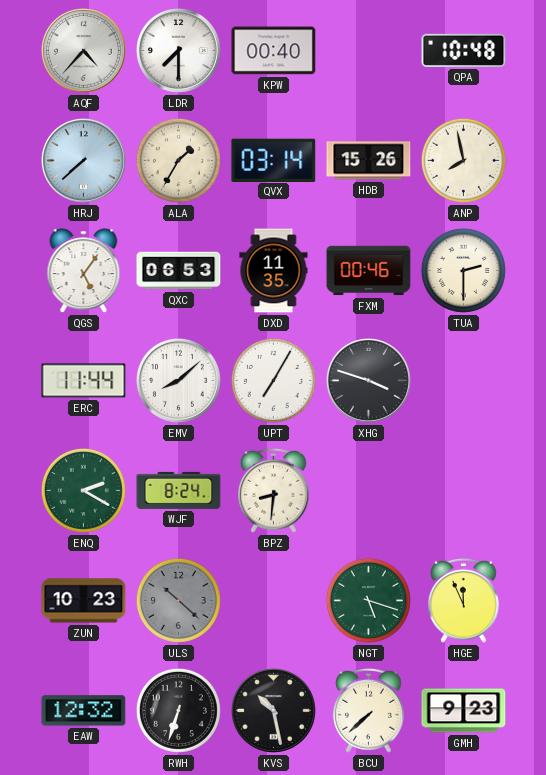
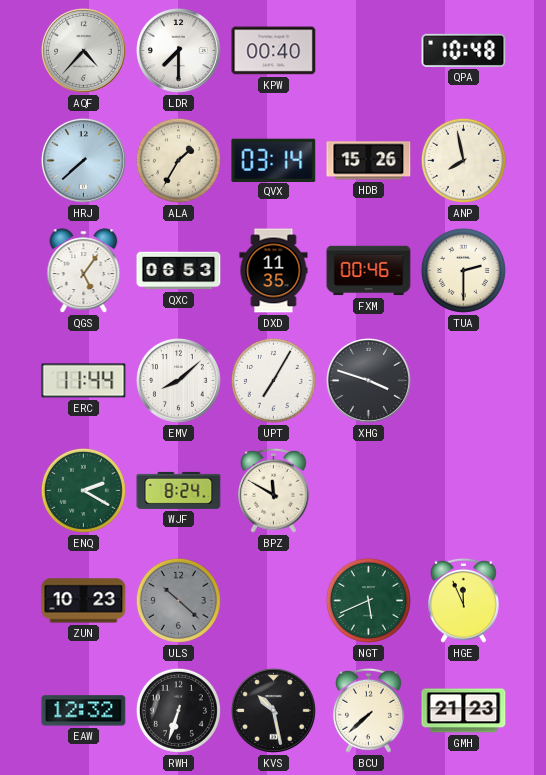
BPZ: 8:31 -> 11:50 (274, 490)
NGT: 5:18 -> 5:41 (368, 600)
GMH: 9:23 -> 21:23 (464, 711)
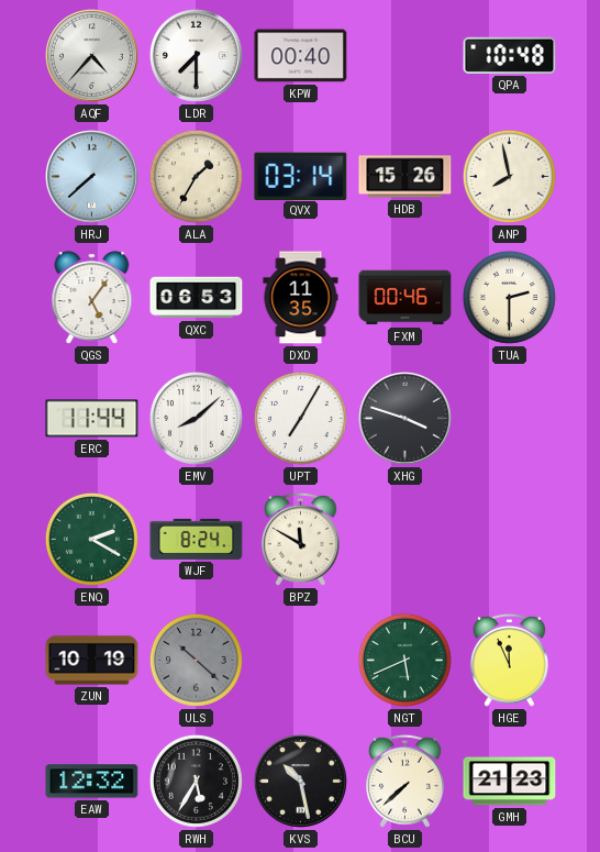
ZUN: 10:23 -> 10:19 (92, 661)
RWH: 6:33 -> 5:35 (196, 781)
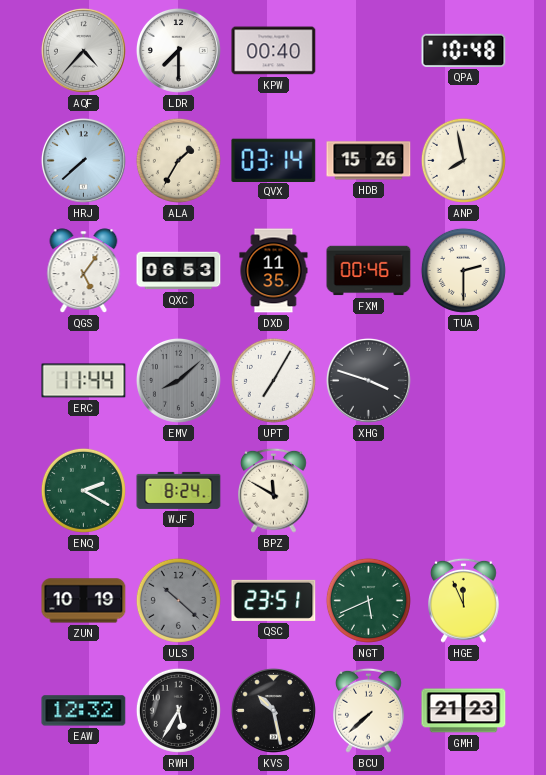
EMV dial: white -> grey (178, 380)
QSC: none -> 23:51 (274, 600)
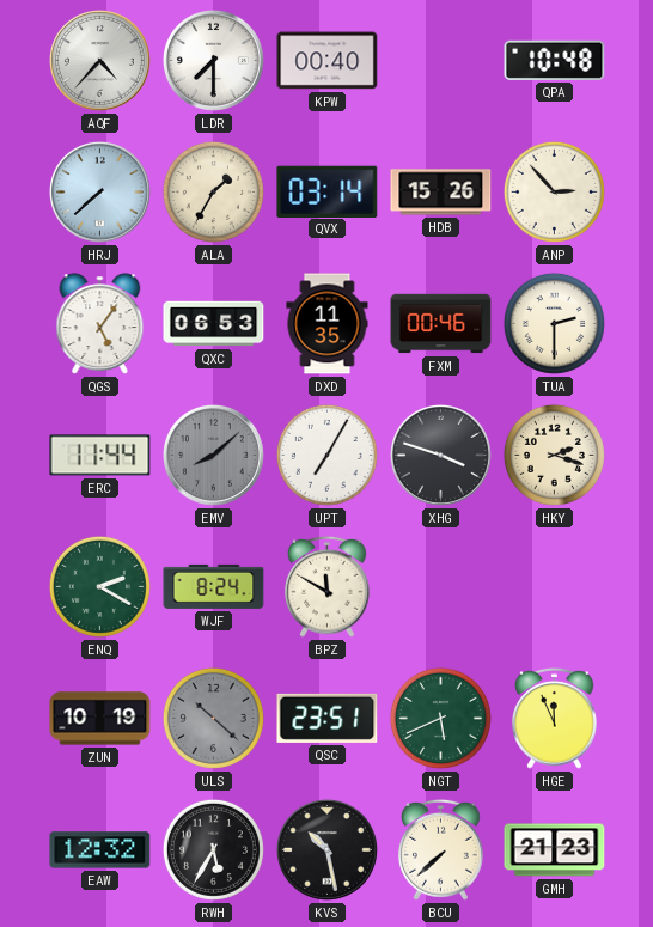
ANP: 7:58 -> 2:53 (554, 191)
HKY: none -> 2:18 (554, 455)
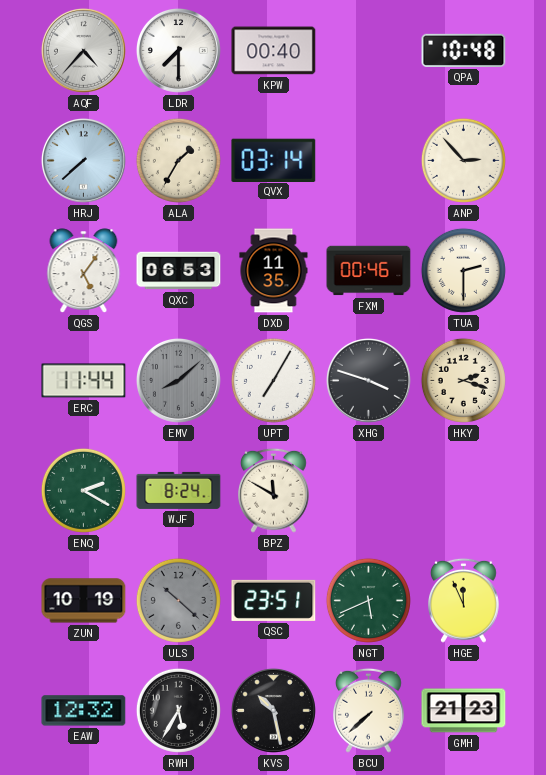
HDB: 15:26 -> none (441, 193)
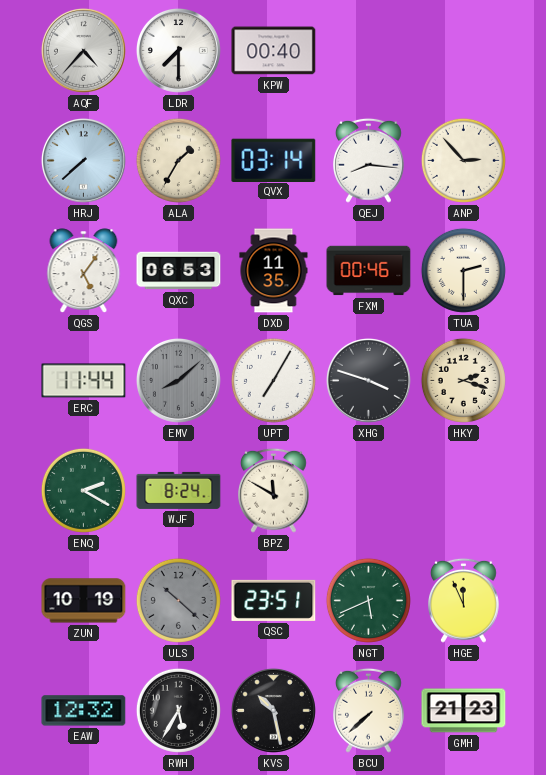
QPA: 10:48 -> none (464, 50)
QEJ: none -> 8:16 (369, 160)
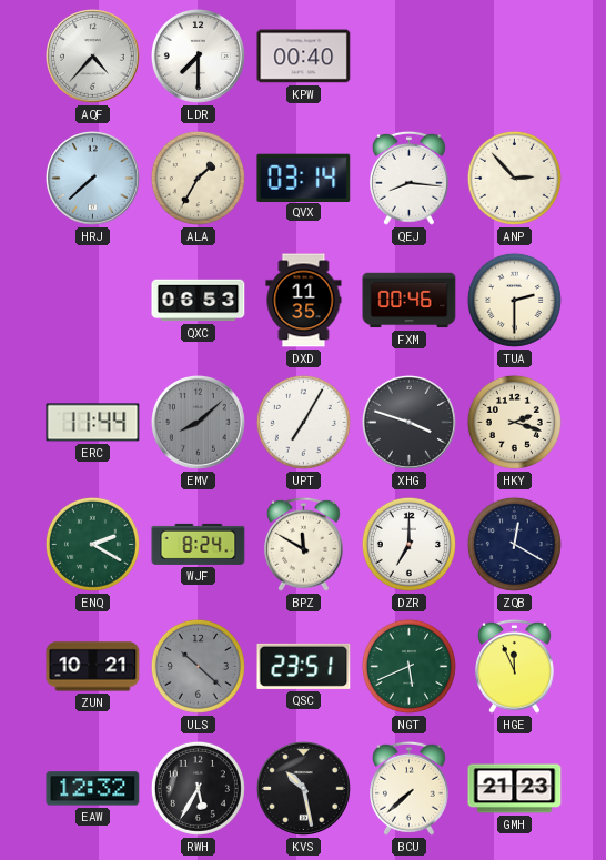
QGS: 5:06 -> none (84, 271)
DZR: none -> 7:00 (408, 544)
ZQB: none -> 12:20 (514, 544)
ZUN: 10:19 -> 10:21 (93, 667)
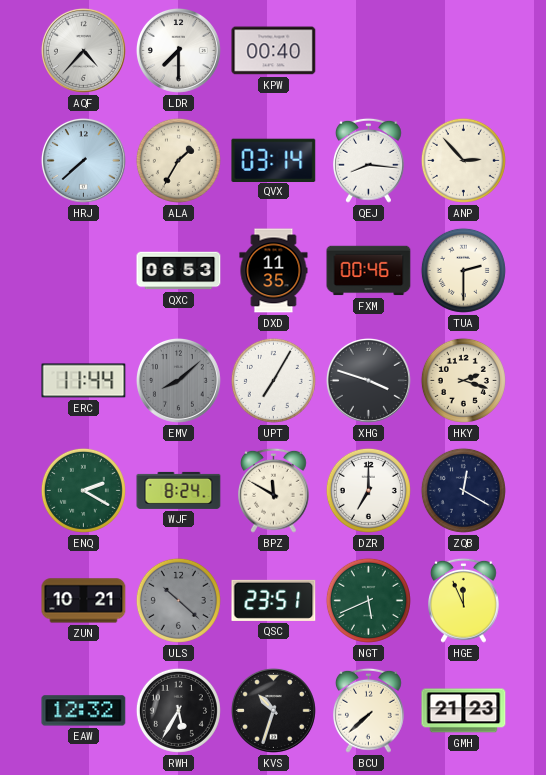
KVS: 10:28 -> 10:33 (273, 710)
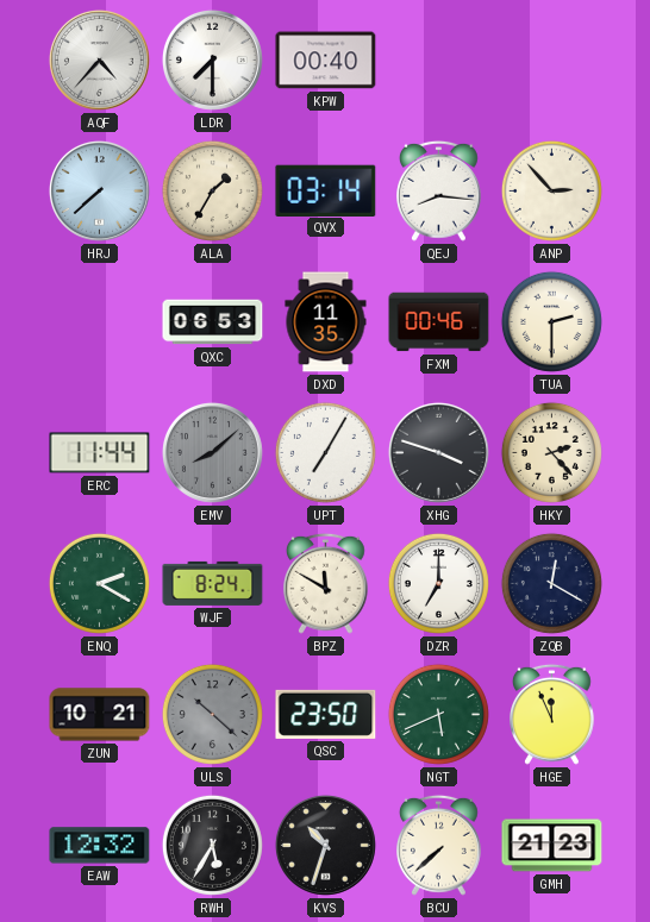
HKY: 2:18 -> 2:23 (551, 452)
QSC: 23:51 -> 23:50 (326, 714)
